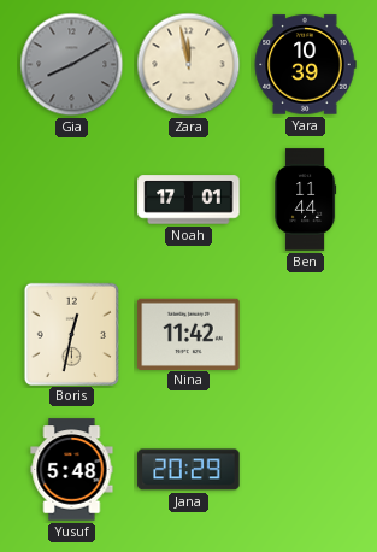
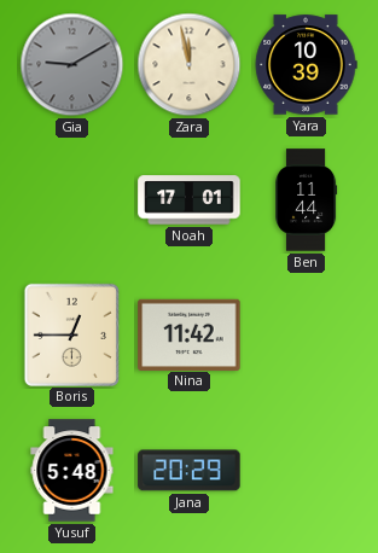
Gia: 8:10 -> 9:10 (72, 65)
Boris: 12:32 -> 12:45 (71, 334)
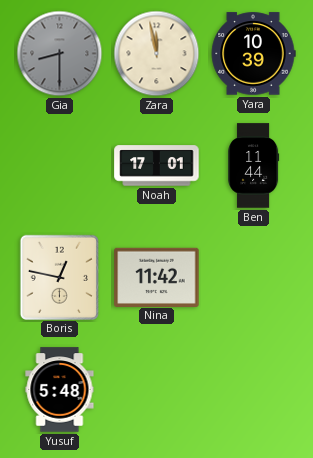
Gia: 9:10 -> 8:30 (60, 54)
Boris: 12:45 -> 12:47 (59, 277)
Jana: 20:29 -> none (190, 471)
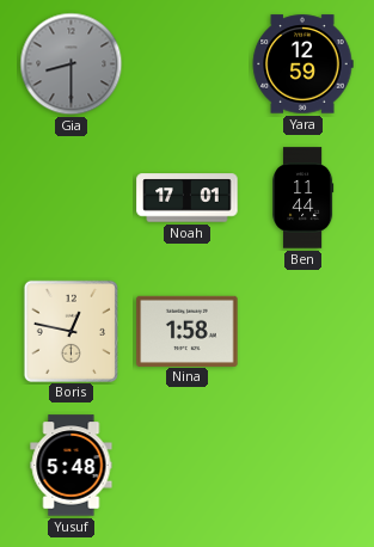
Zara: 11:58 -> none (157, 54)
Yara: 10:39 -> 12:59 (302, 64)
Nina: 11:42 -> 1:58 (188, 331)
